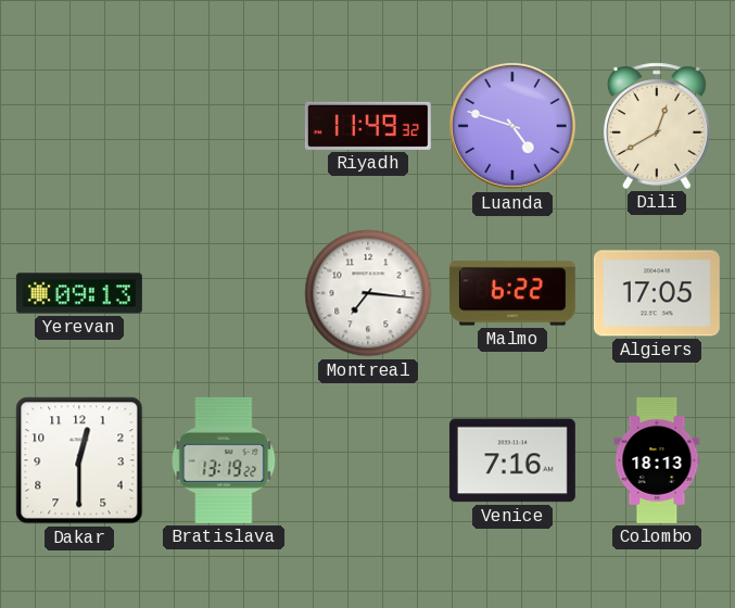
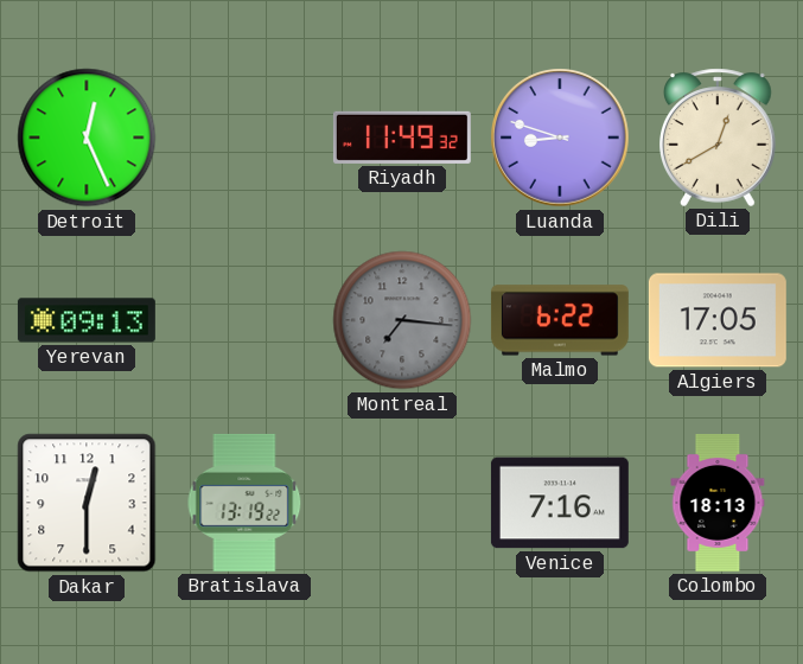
Detroit: none -> 12:26 (87, 138)
Luanda: 4:48 -> 8:48 (560, 138)
Montreal dial: white -> grey (402, 320)
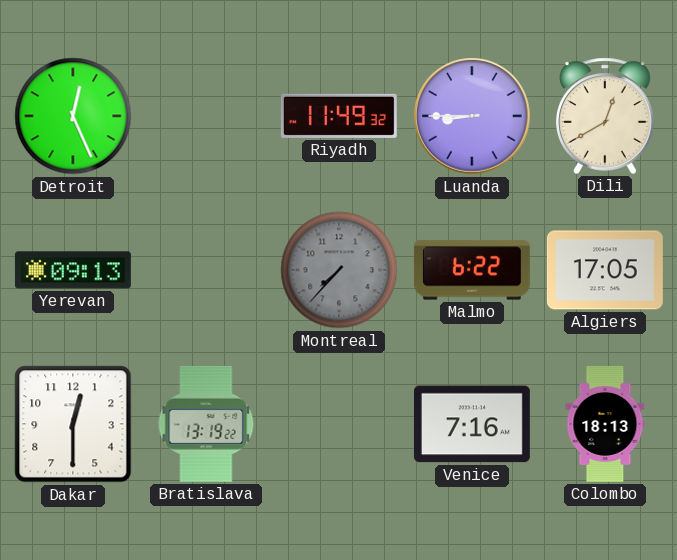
Luanda: 8:48 -> 8:45 (472, 116)
Montreal: 7:16 -> 7:37 (339, 270)
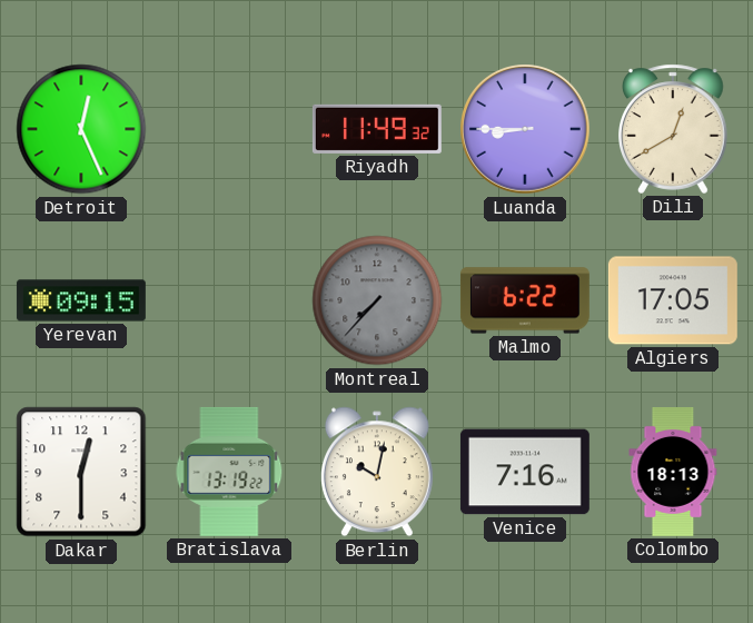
Yerevan: 09:13 -> 09:15 (81, 300)
Berlin: none -> 10:02 (377, 472)
